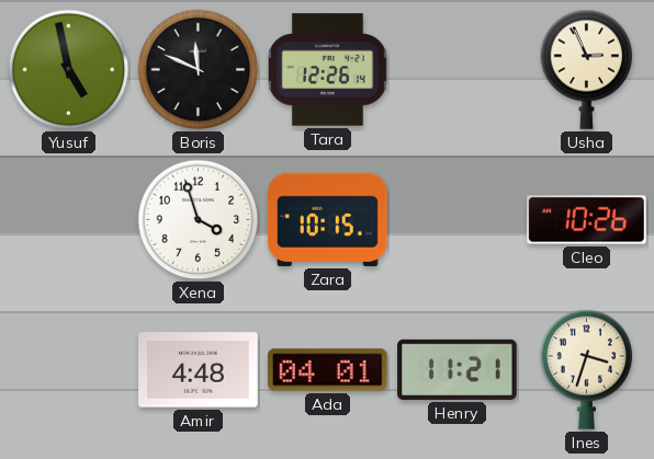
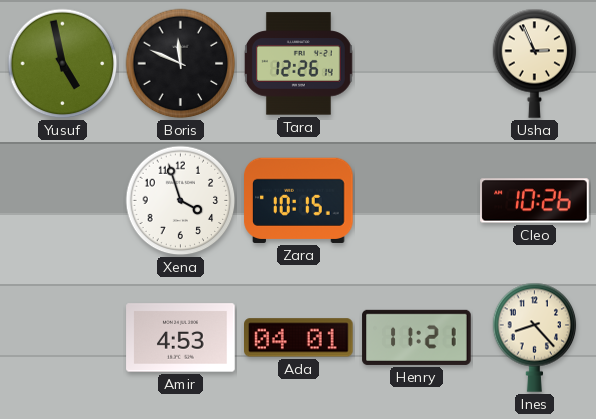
Amir: 4:48 -> 4:53 (181, 338)
Ines: 3:33 -> 8:23 (535, 337)
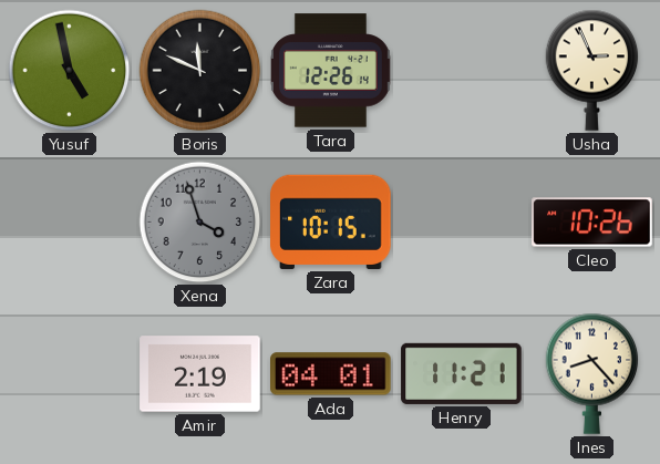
Xena dial: white -> grey (200, 223)
Amir: 4:53 -> 2:19 (200, 374)
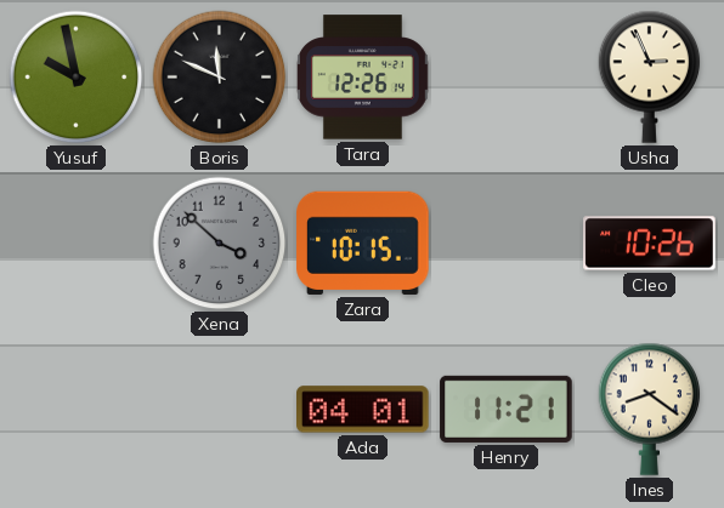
Yusuf: 4:58 -> 9:58 (77, 78)
Xena: 3:57 -> 3:52 (220, 244)
Amir: 2:19 -> none (200, 374)
Ines: 8:23 -> 8:21 (650, 409)
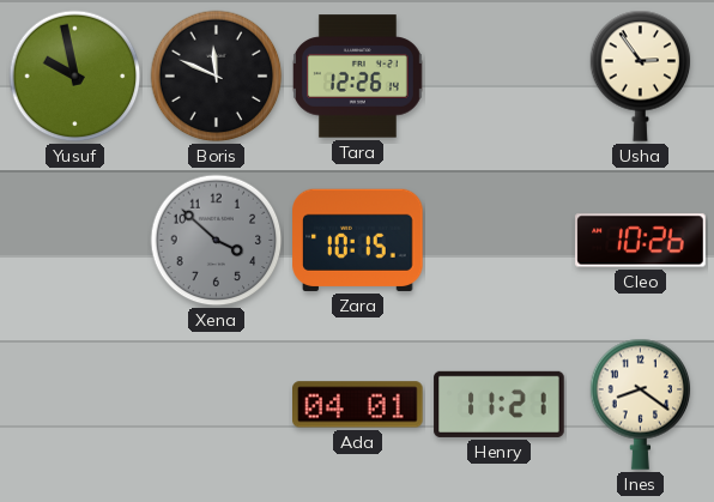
Usha: 2:56 -> 2:54 (641, 75)
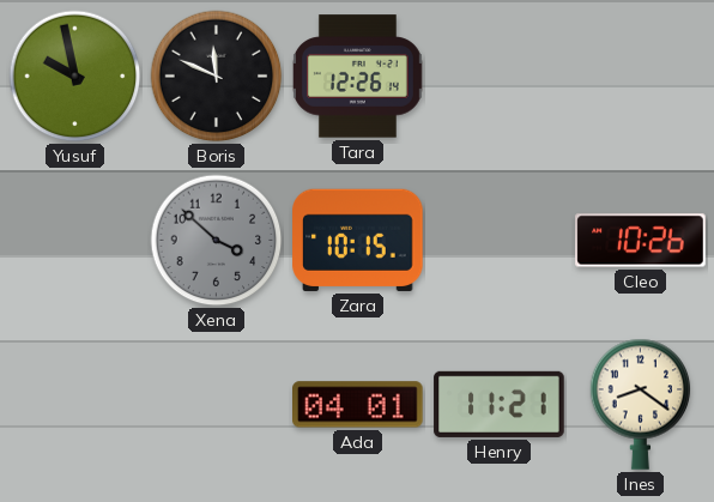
Usha: 2:54 -> none (641, 75)
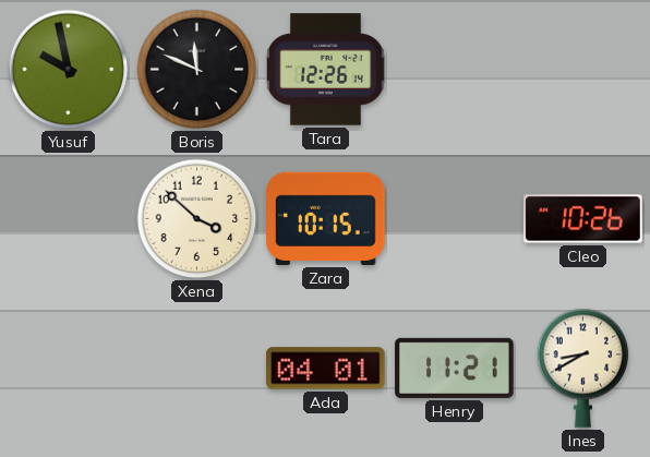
Xena dial: grey -> cream (197, 219)
Ines: 8:21 -> 8:40 (583, 368)
